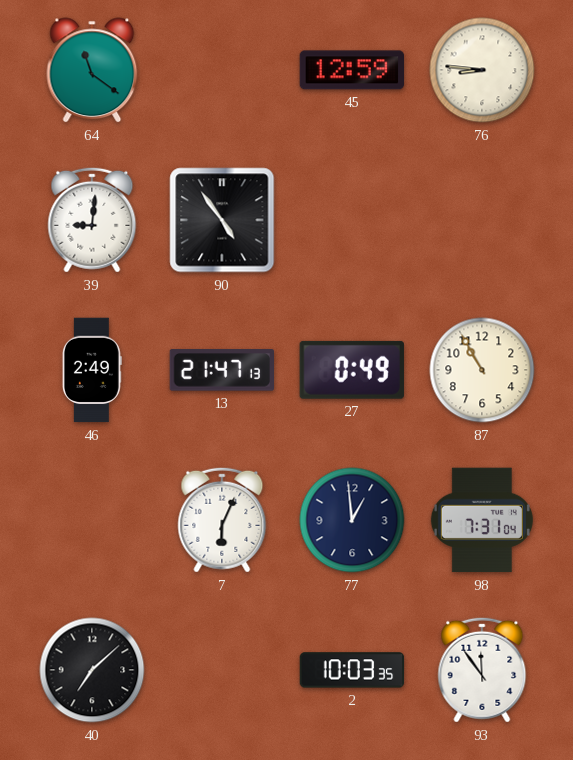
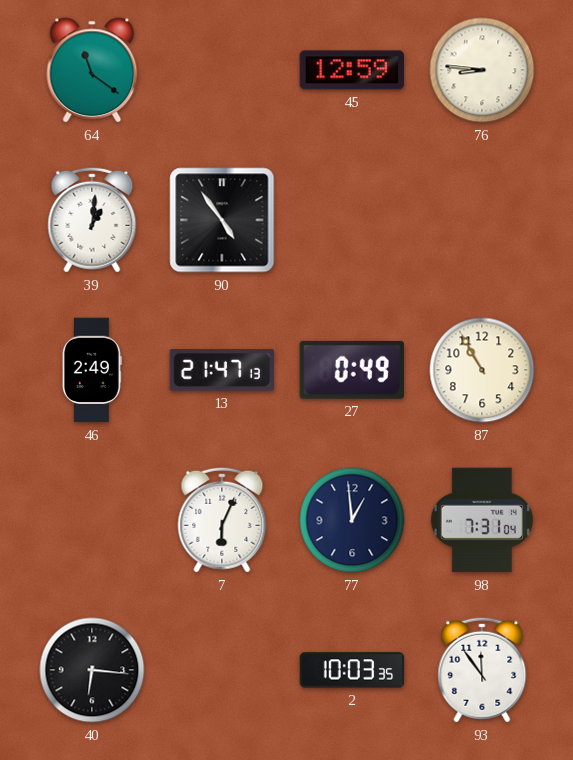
39: 9:01 -> 1:01 (92, 220)
40: 7:08 -> 6:16 (92, 670)
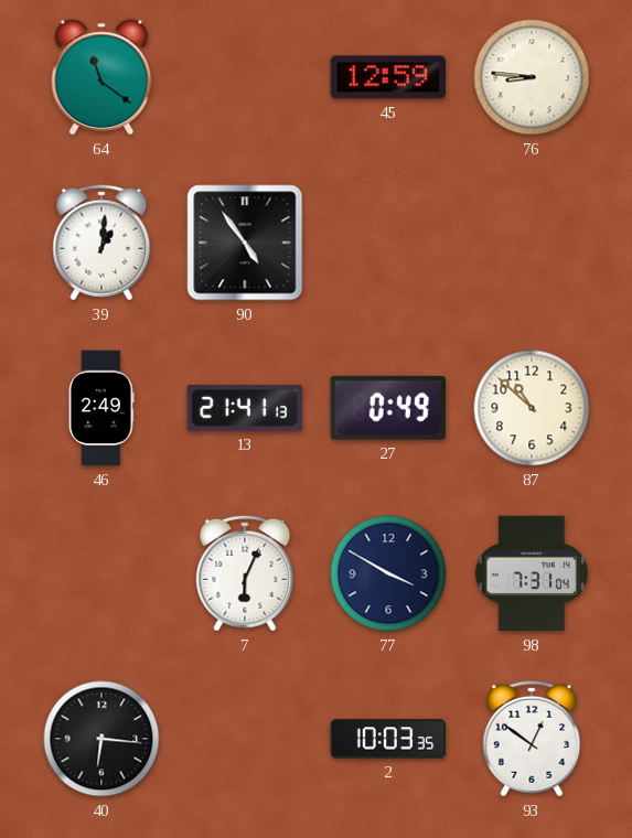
13: 21:47 -> 21:41 (244, 408)
87: 10:55 -> 10:52 (532, 408)
77: 12:59 -> 3:50 (388, 573)
93: 11:54 -> 12:51 (532, 739)
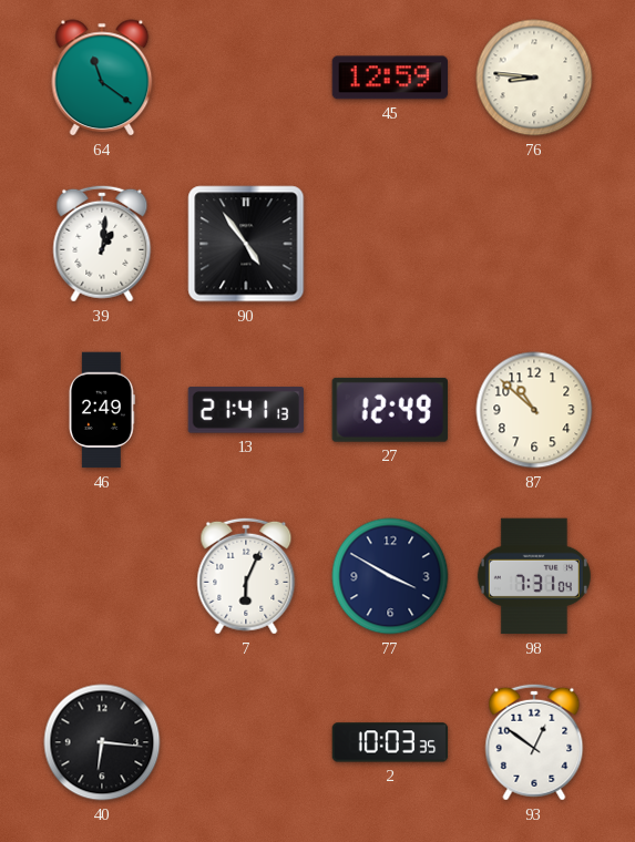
27: 0:49 -> 12:49 (390, 410)
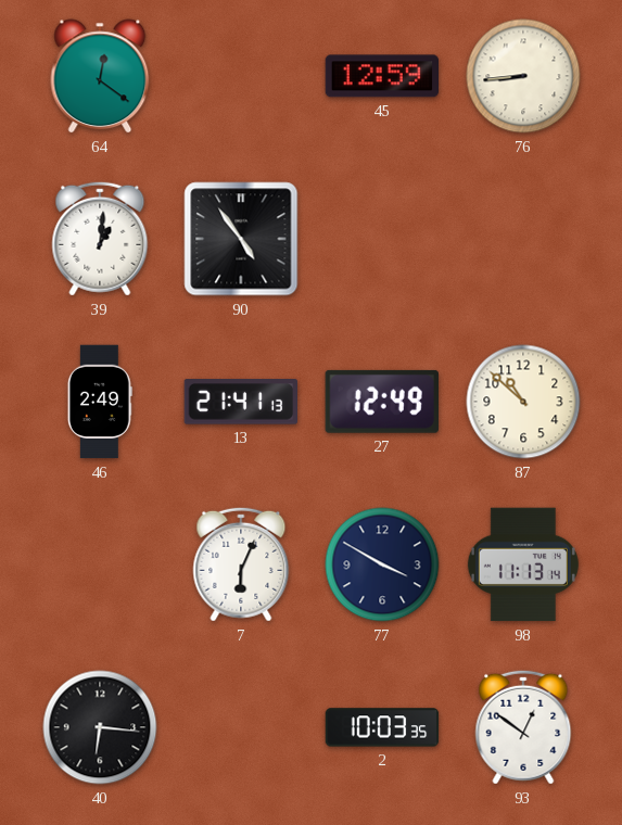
64: 11:21 -> 12:21 (100, 76)
76: 8:46 -> 8:44 (523, 76)
98: 7:31 -> 11:13 (523, 564)
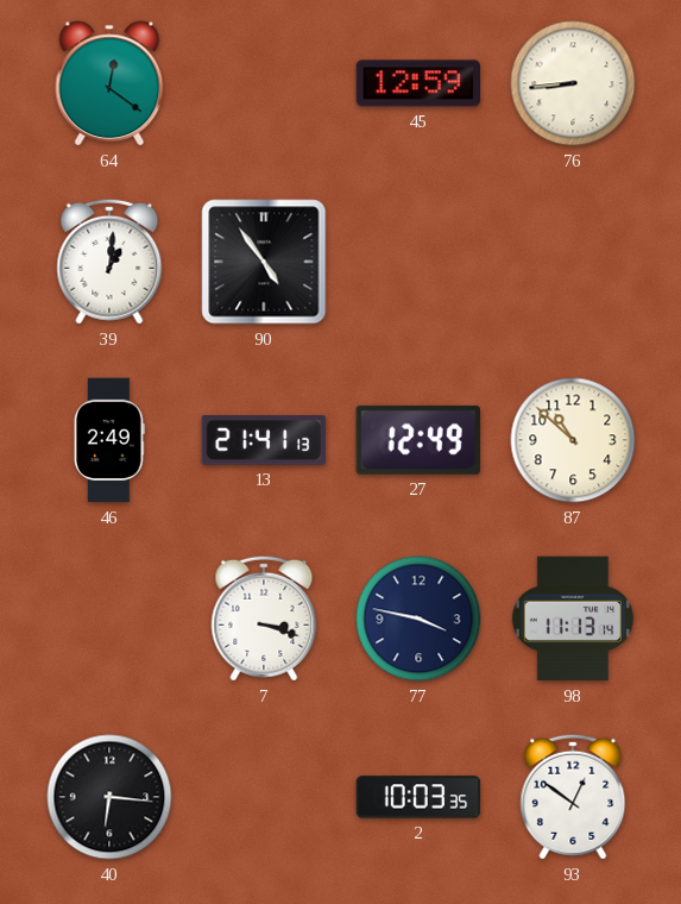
7: 6:04 -> 3:18 (264, 619)
77: 3:50 -> 3:47 (418, 619)
